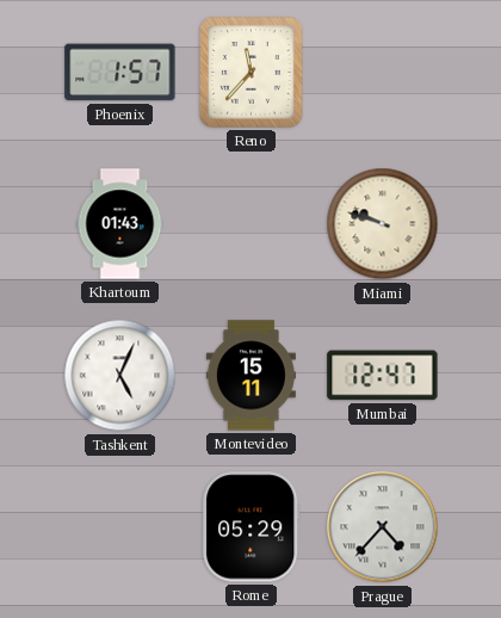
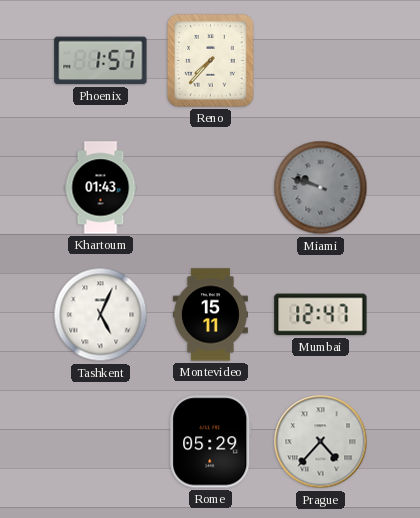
Reno: 11:37 -> 7:37 (211, 61)
Miami dial: cream -> grey (321, 188)
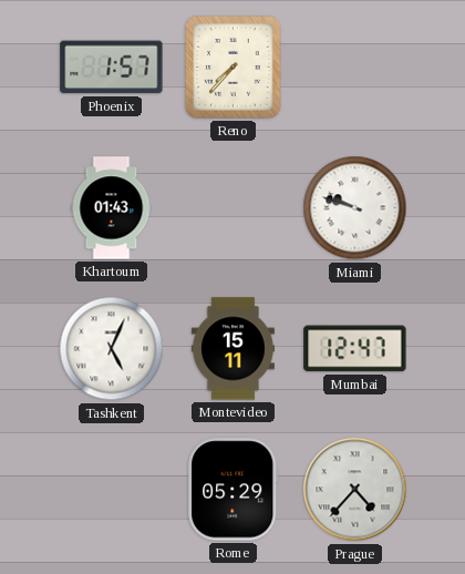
Miami dial: grey -> white (355, 208)
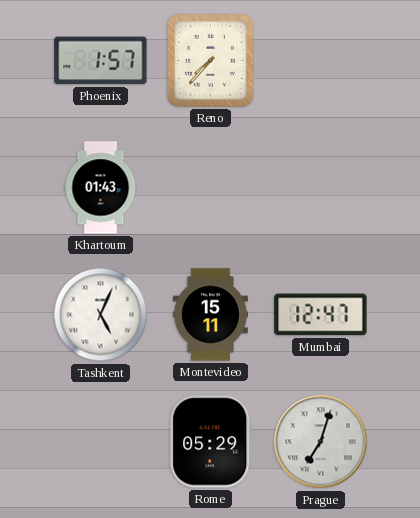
Miami: 9:48 -> none (355, 208)
Prague: 4:37 -> 7:03 (321, 442)
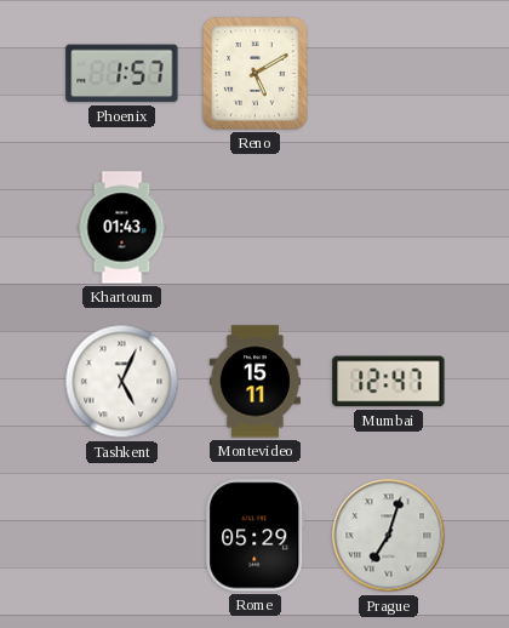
Reno: 7:37 -> 5:10 (256, 74)
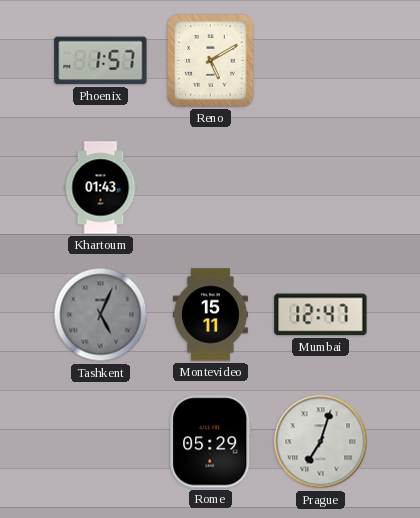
Tashkent dial: white -> grey (101, 315)
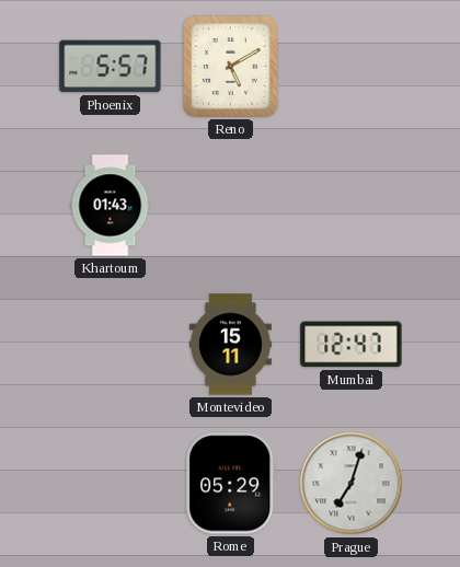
Phoenix: 1:57 -> 5:57 (111, 67)
Tashkent: 5:04 -> none (101, 315)
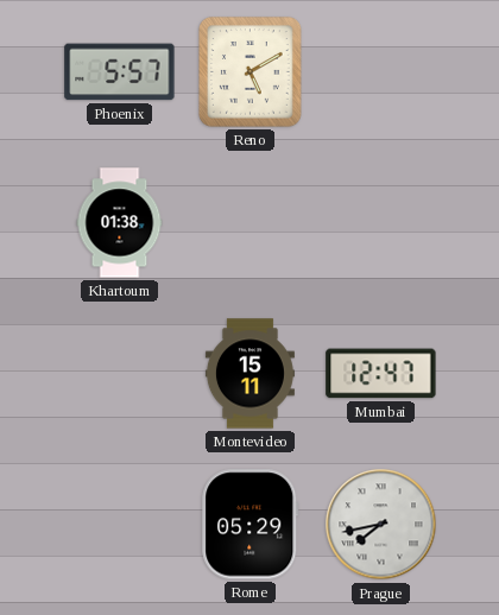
Khartoum: 01:43 -> 01:38 (120, 223)
Prague: 7:03 -> 7:43 (381, 525)
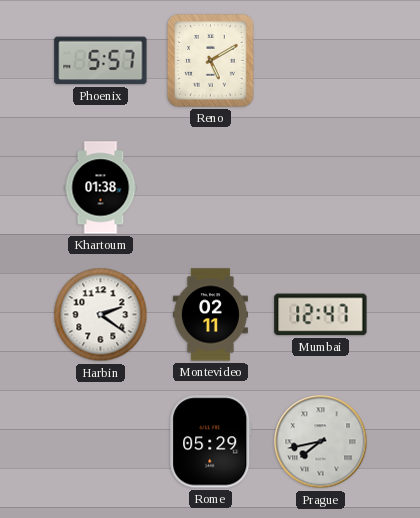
Harbin: none -> 2:21 (101, 315)
Montevideo: 15:11 -> 02:11 (210, 315)
